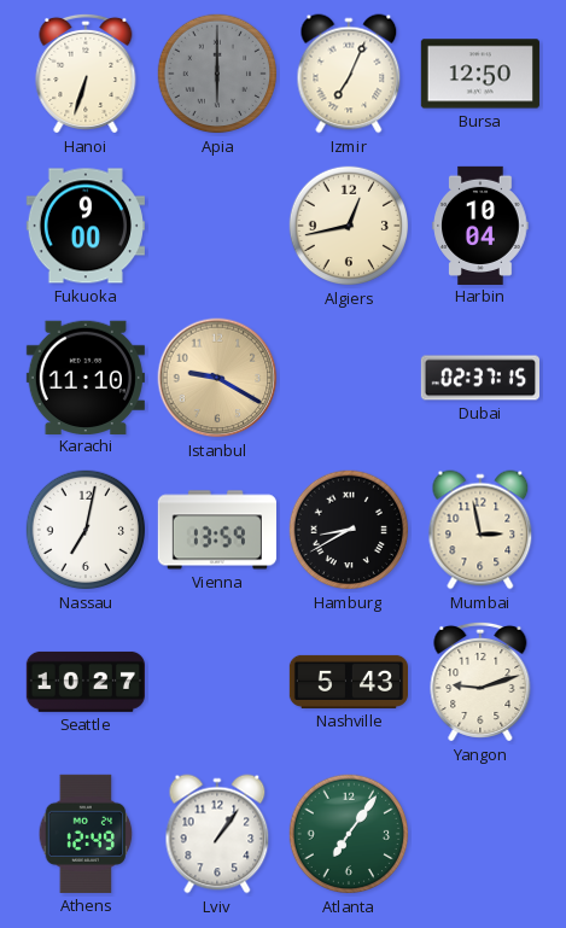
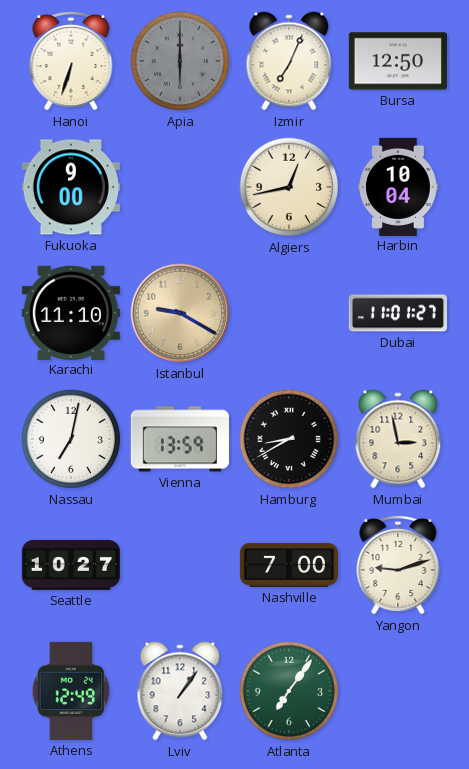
Dubai: 02:37 -> 11:01 (397, 313)
Nashville: 5:43 -> 7:00 (288, 565)
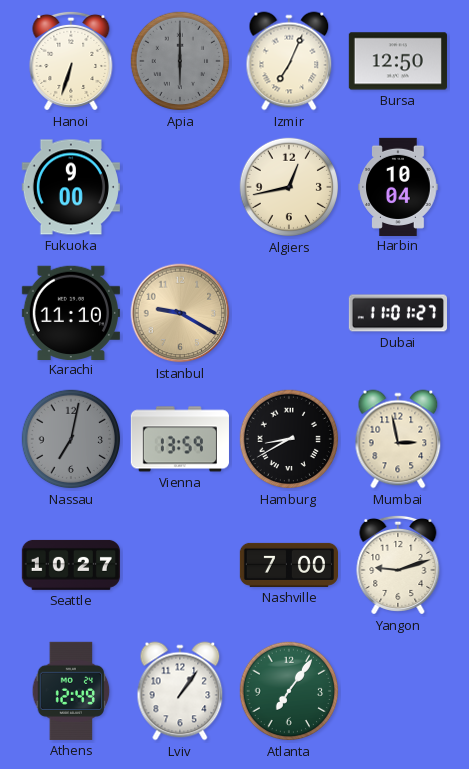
Nassau dial: white -> grey (71, 439)
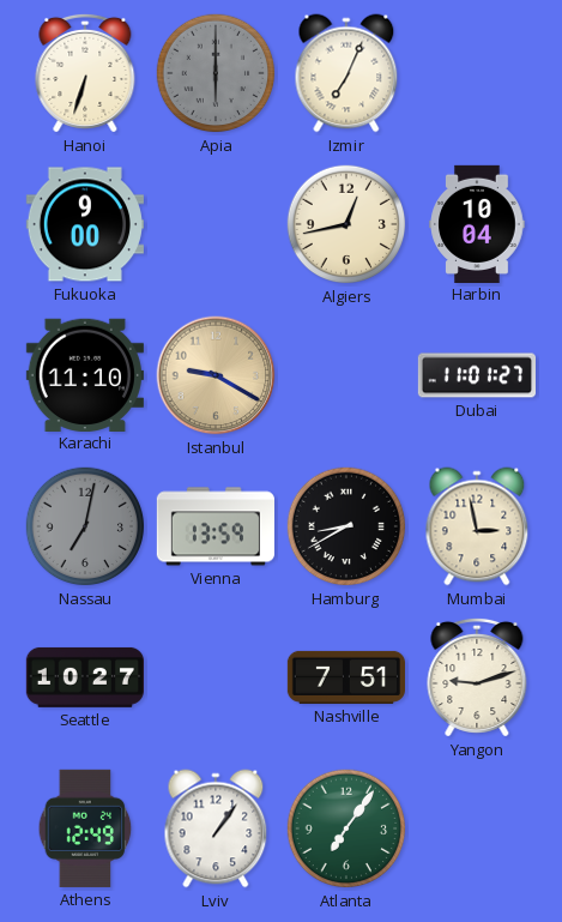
Bursa: 12:50 -> none (398, 61)
Nashville: 7:00 -> 7:51 (345, 677)
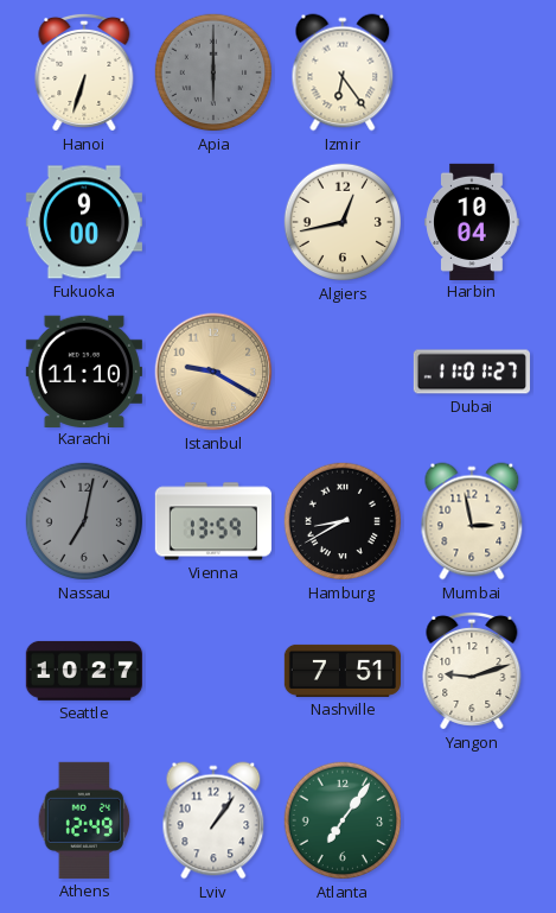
Izmir: 7:04 -> 6:24 (343, 72)
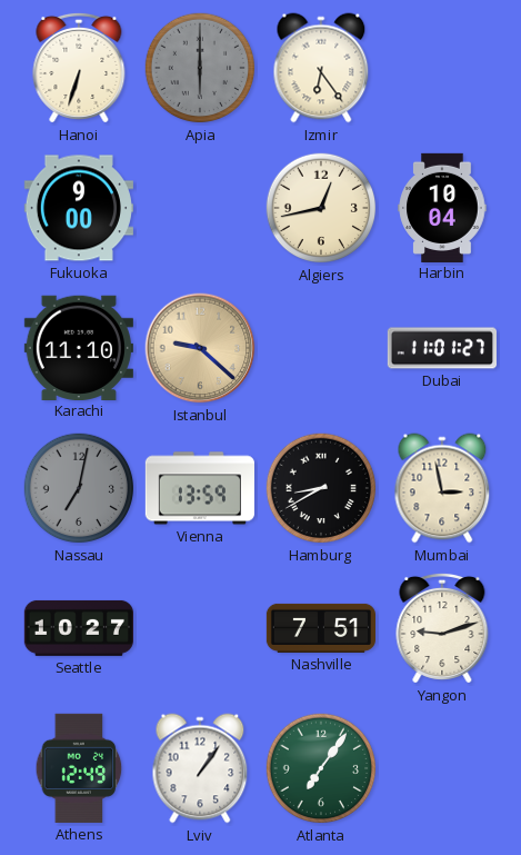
Istanbul: 9:20 -> 9:22 (200, 348)
